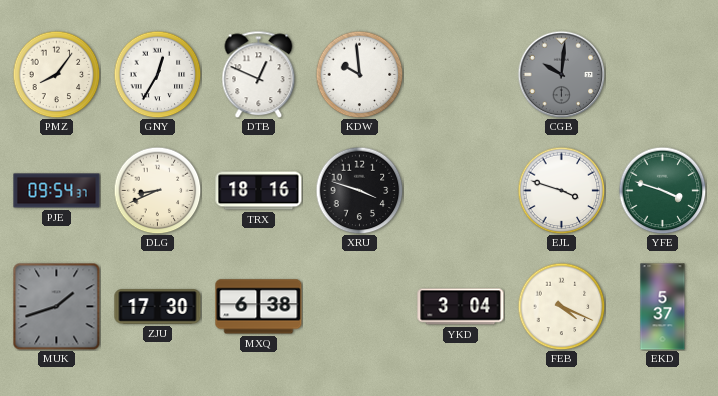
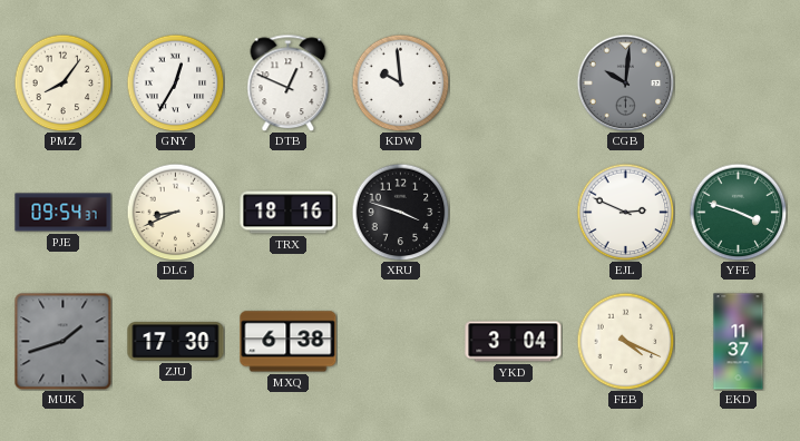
EJL: 3:48 -> 2:49 (625, 212)
EKD: 5:37 -> 11:37 (739, 342)
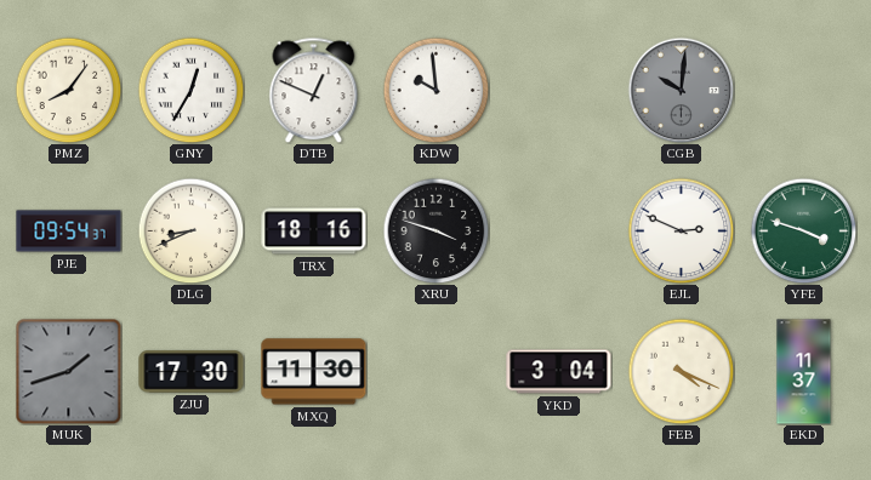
MXQ: 6:38 -> 11:30 (314, 372)
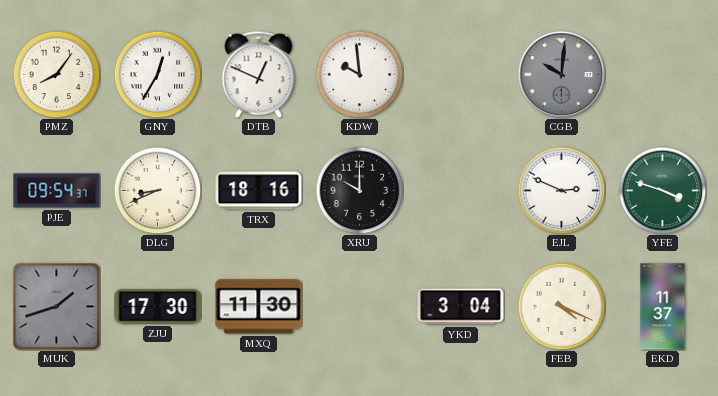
XRU: 3:48 -> 10:00 (359, 190)
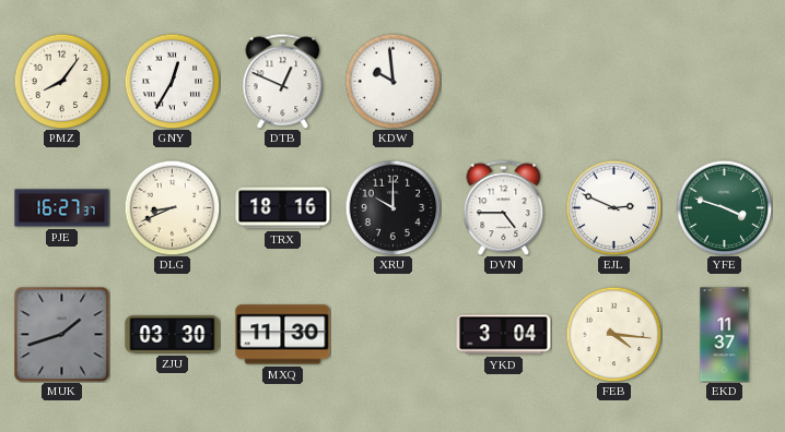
CGB: 10:01 -> none (561, 74)
PJE: 09:54 -> 16:27 (62, 208)
DVN: none -> 4:45 (504, 207)
ZJU: 17:30 -> 03:30 (173, 335)
FEB: 4:19 -> 4:16 (613, 334)
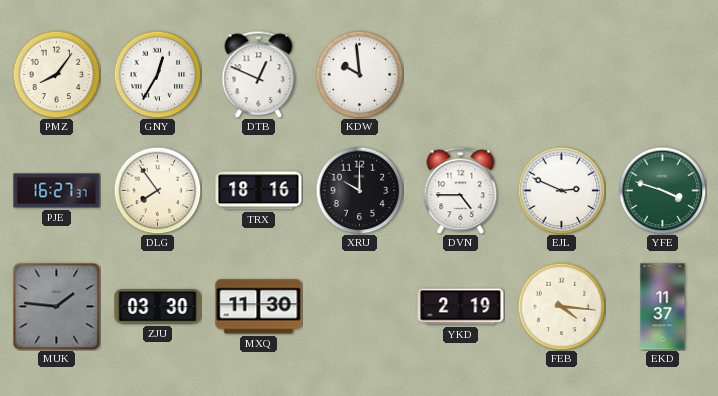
DLG: 8:41 -> 7:54 (157, 190)
MUK: 1:42 -> 1:46 (56, 306)
YKD: 3:04 -> 2:19 (461, 307)
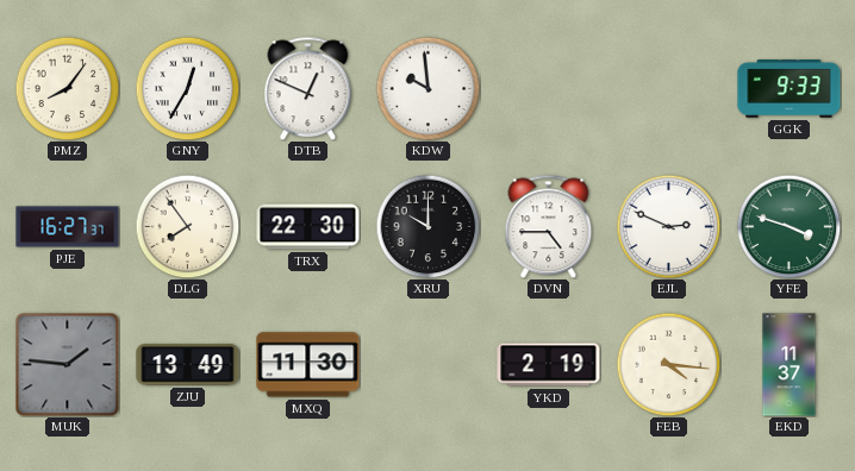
GGK: none -> 9:33 (790, 89)
TRX: 18:16 -> 22:30 (308, 227)
ZJU: 03:30 -> 13:49 (188, 365)
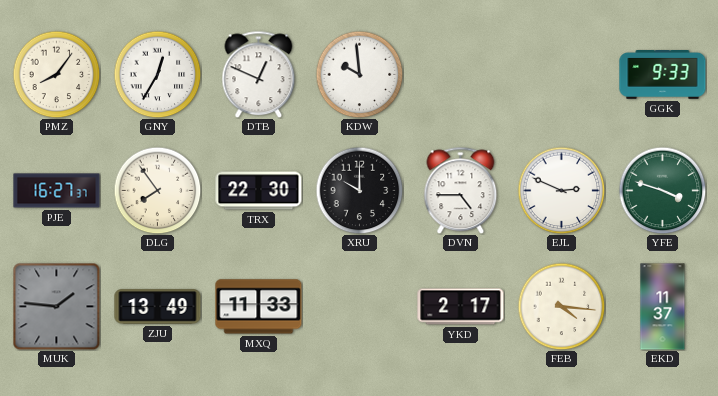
MXQ: 11:30 -> 11:33 (259, 307)
YKD: 2:19 -> 2:17 (461, 307)
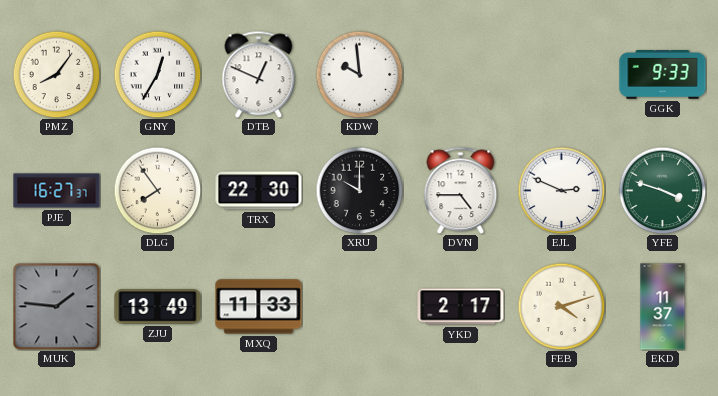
FEB: 4:16 -> 4:12 (561, 306)
